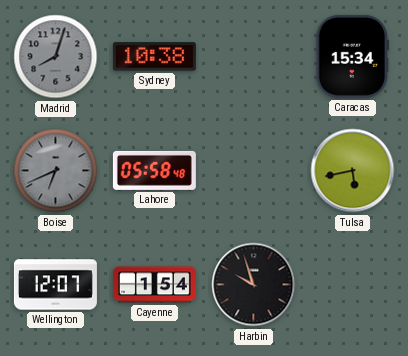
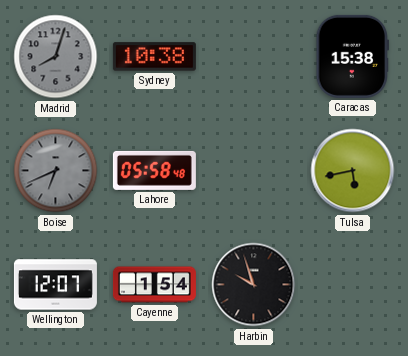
Caracas: 15:34 -> 15:38 (352, 56)
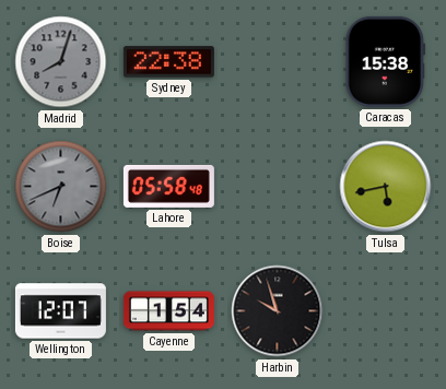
Sydney: 10:38 -> 22:38 (168, 62)
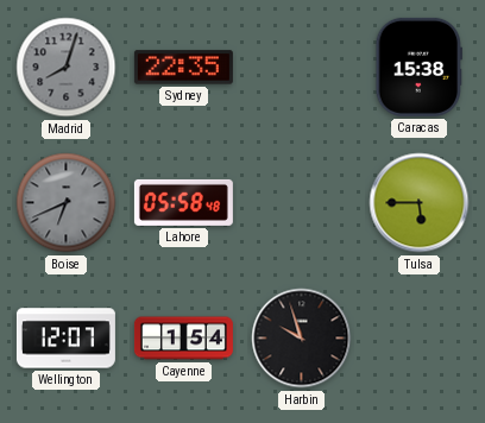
Sydney: 22:38 -> 22:35 (183, 68)
Tulsa: 5:43 -> 5:45 (420, 203)
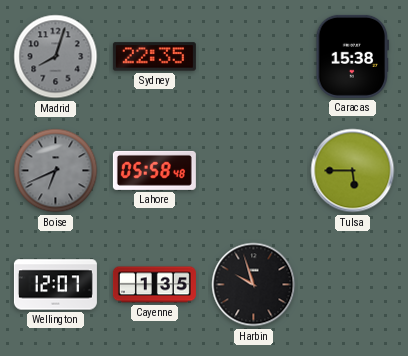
Cayenne: 1:54 -> 1:35 (154, 285)
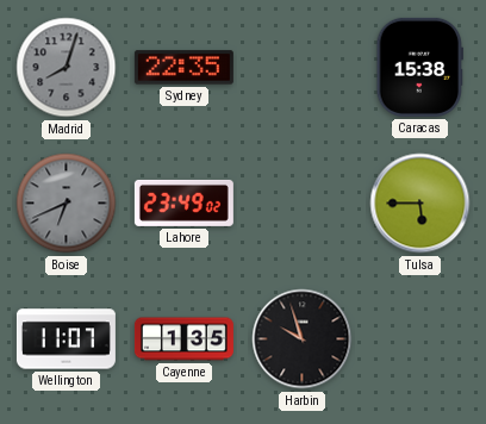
Lahore: 05:58 -> 23:49 (183, 202)
Wellington: 12:07 -> 11:07 (66, 339)
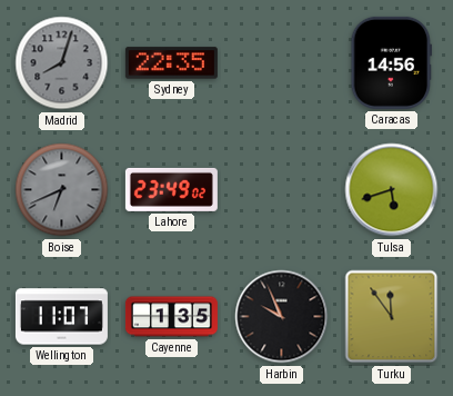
Caracas: 15:38 -> 14:56 (391, 62)
Tulsa: 5:45 -> 5:42 (392, 190)
Harbin: 9:57 -> 9:56 (282, 317)
Turku: none -> 11:54 (392, 317)
